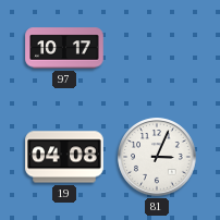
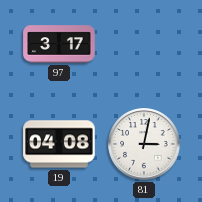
97: 10:17 -> 3:17 (59, 44)
81: 3:04 -> 3:02 (144, 144)
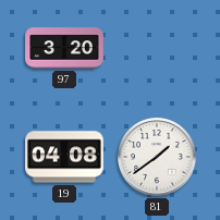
97: 3:17 -> 3:20 (64, 48)
81: 3:02 -> 1:39 (157, 157)
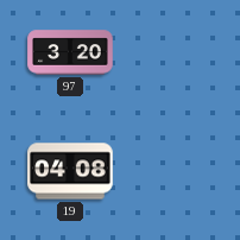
81: 1:39 -> none (157, 157)
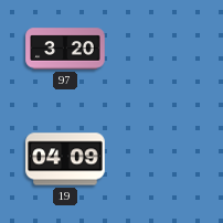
19: 04:08 -> 04:09 (65, 159)
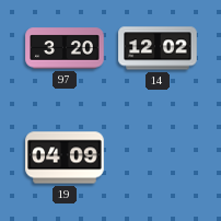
14: none -> 12:02 (158, 48)
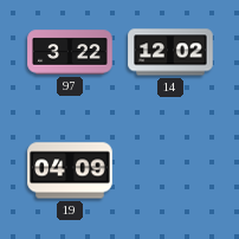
97: 3:20 -> 3:22 (70, 52)
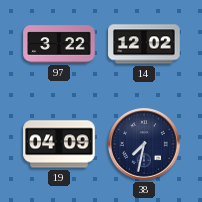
38: none -> 7:32 (144, 144)
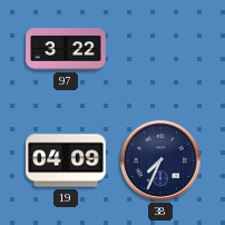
14: 12:02 -> none (144, 44)
38: 7:32 -> 7:34 (160, 160)
